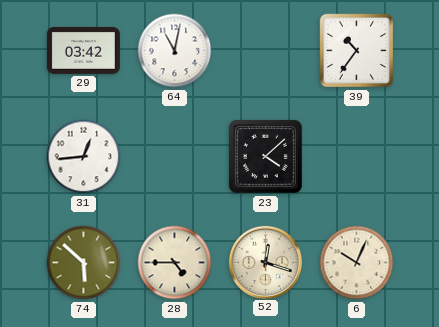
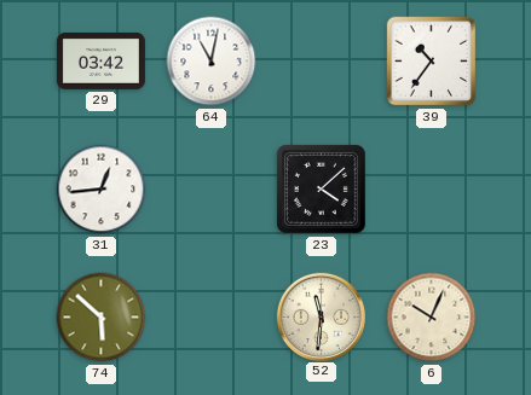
28: 4:45 -> none (175, 263)
52: 12:18 -> 11:31 (321, 316)
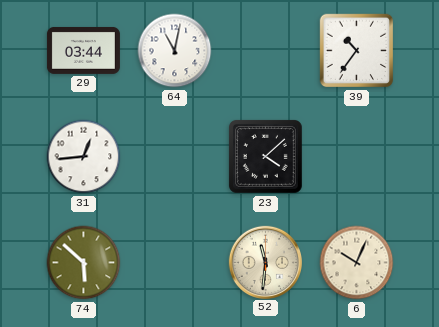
29: 03:42 -> 03:44 (83, 50)
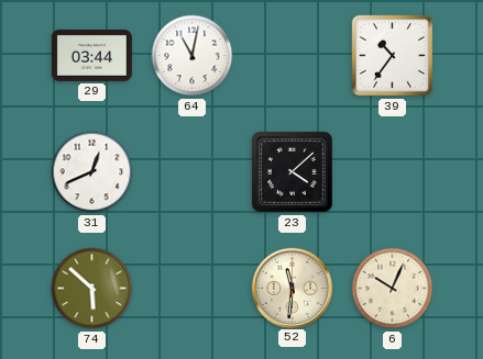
31: 12:44 -> 12:41 (92, 172)
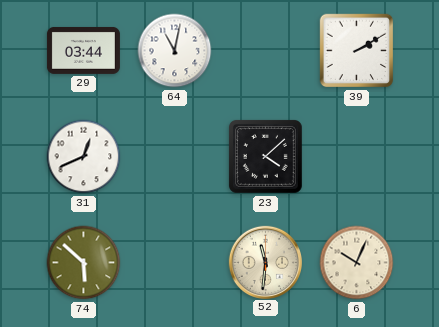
39: 10:36 -> 2:10 (357, 51)
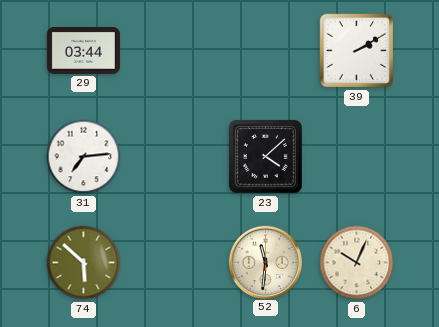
64: 11:02 -> none (175, 51)
31: 12:41 -> 7:14 (84, 157)
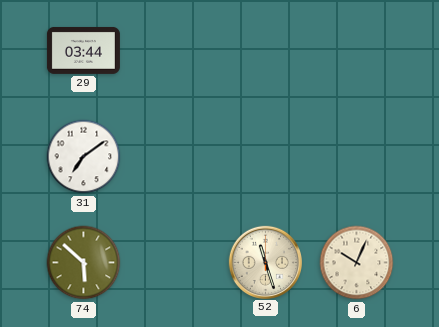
39: 2:10 -> none (357, 51)
31: 7:14 -> 7:09 (84, 157)
23: 4:08 -> none (265, 156)
52: 11:31 -> 11:27 (265, 262)
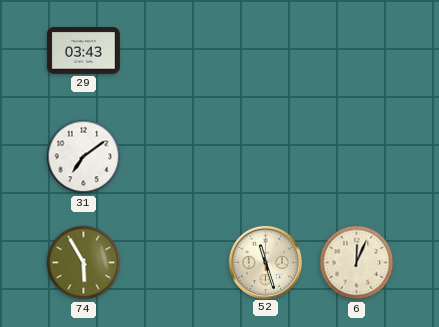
29: 03:44 -> 03:43 (83, 50)
74: 5:52 -> 5:55 (84, 263)
6: 10:04 -> 12:04 (357, 263)
